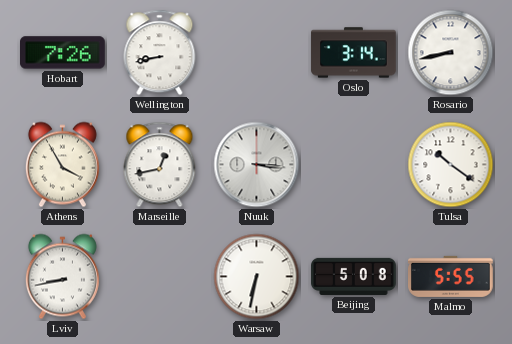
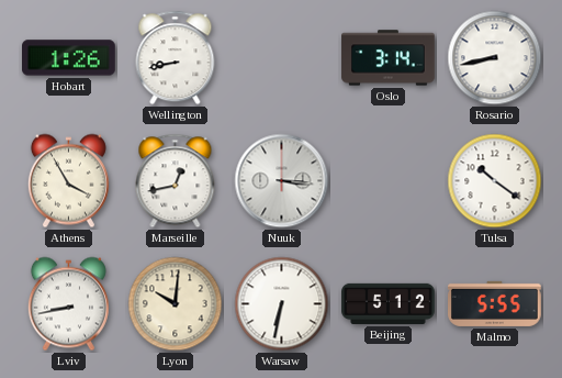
Hobart: 7:26 -> 1:26 (69, 58)
Lyon: none -> 10:01 (176, 304)
Beijing: 5:08 -> 5:12 (389, 303)
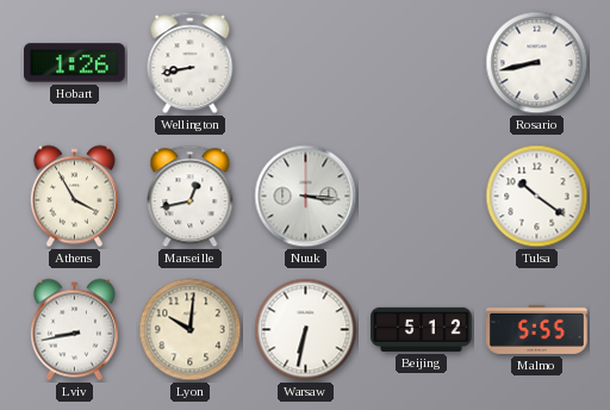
Oslo: 3:14 -> none (389, 58)
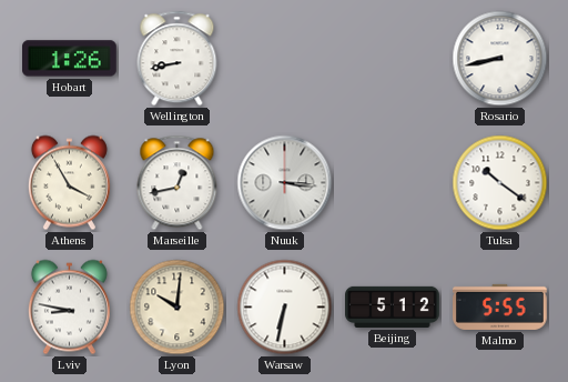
Lviv: 8:43 -> 8:47 (69, 308)
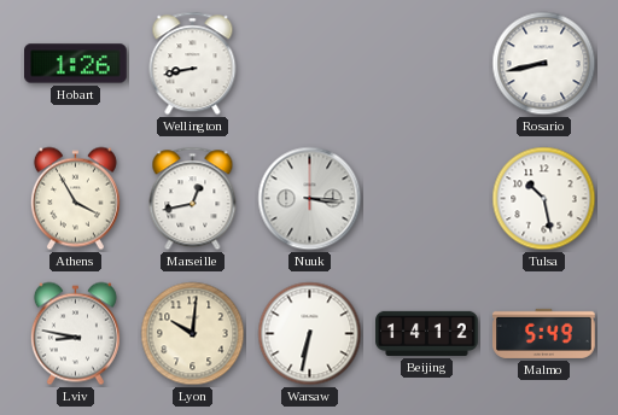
Tulsa: 10:21 -> 10:28 (544, 199)
Beijing: 5:12 -> 14:12 (427, 333)
Malmo: 5:55 -> 5:49 (544, 333)
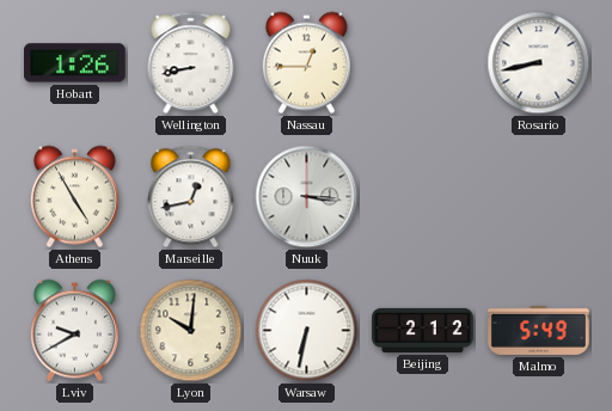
Nassau: none -> 12:45 (306, 63)
Athens: 3:55 -> 4:55 (74, 197)
Tulsa: 10:28 -> none (544, 199)
Lviv: 8:47 -> 9:40 (74, 331)
Beijing: 14:12 -> 2:12 (423, 330)
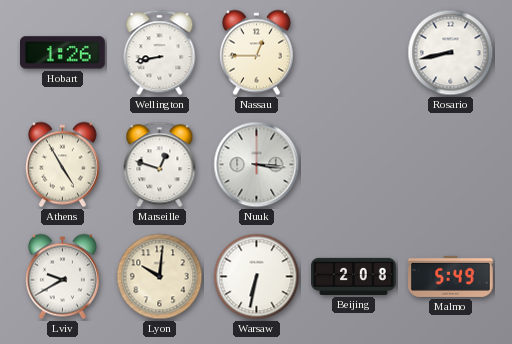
Marseille: 12:43 -> 12:48 (160, 165)
Beijing: 2:12 -> 2:08 (354, 276)
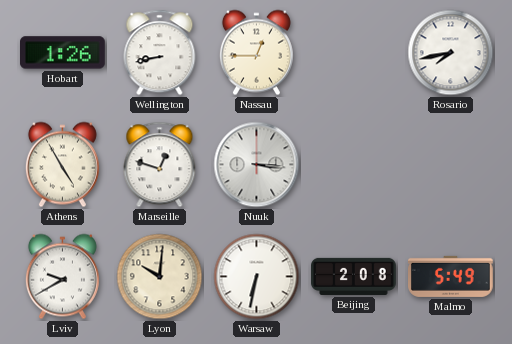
Rosario: 8:43 -> 7:43 (451, 53)
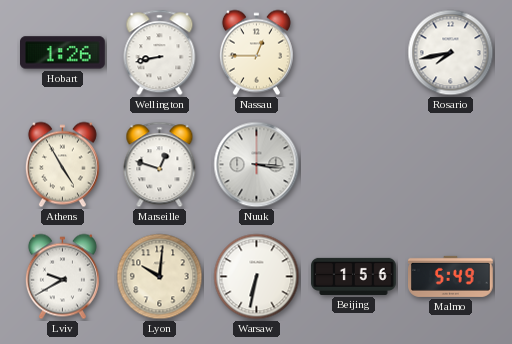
Beijing: 2:08 -> 1:56 (354, 276)
